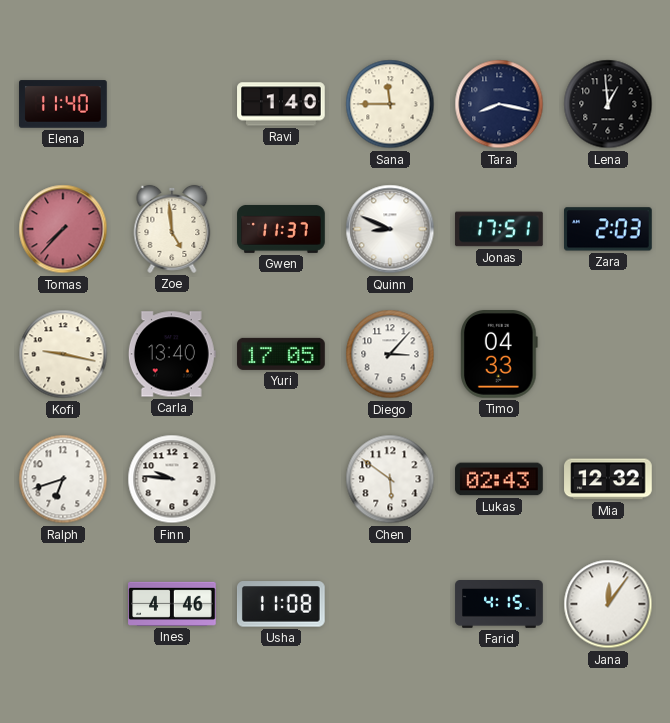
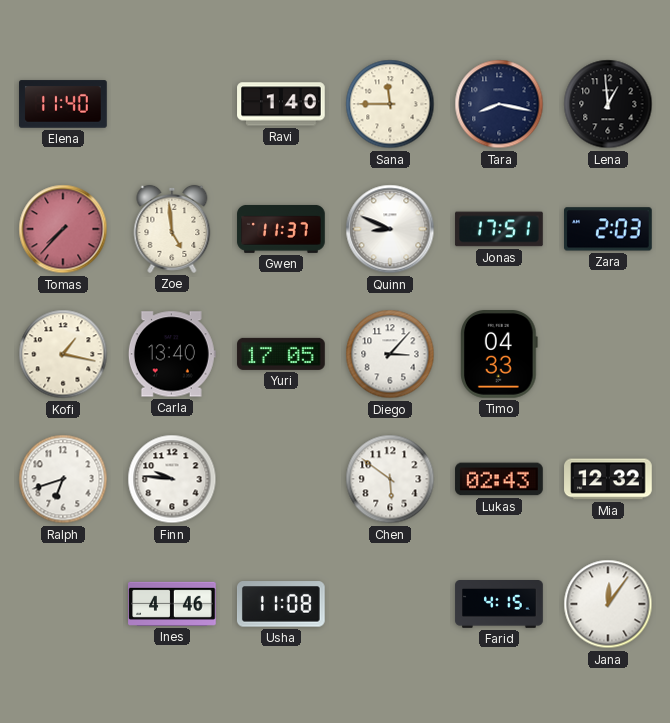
Kofi: 9:17 -> 1:17 (63, 354)
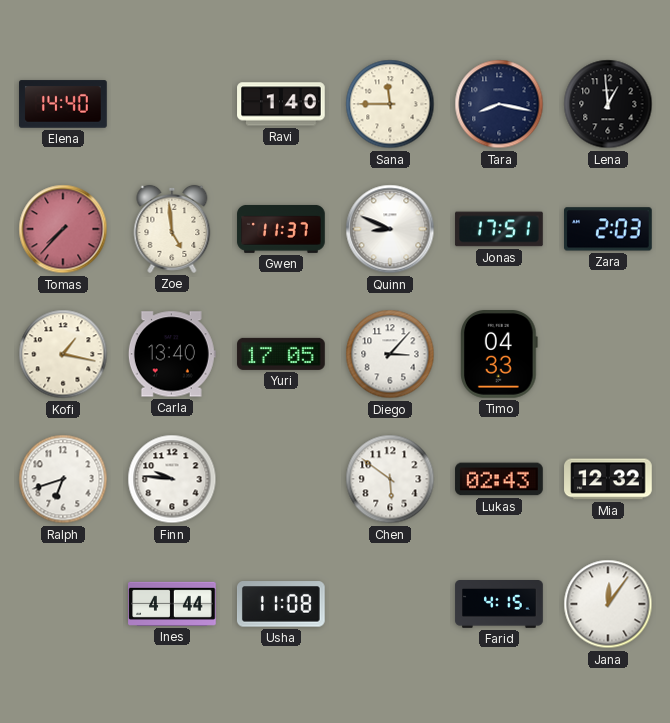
Elena: 11:40 -> 14:40 (63, 104)
Ines: 4:46 -> 4:44 (172, 604)
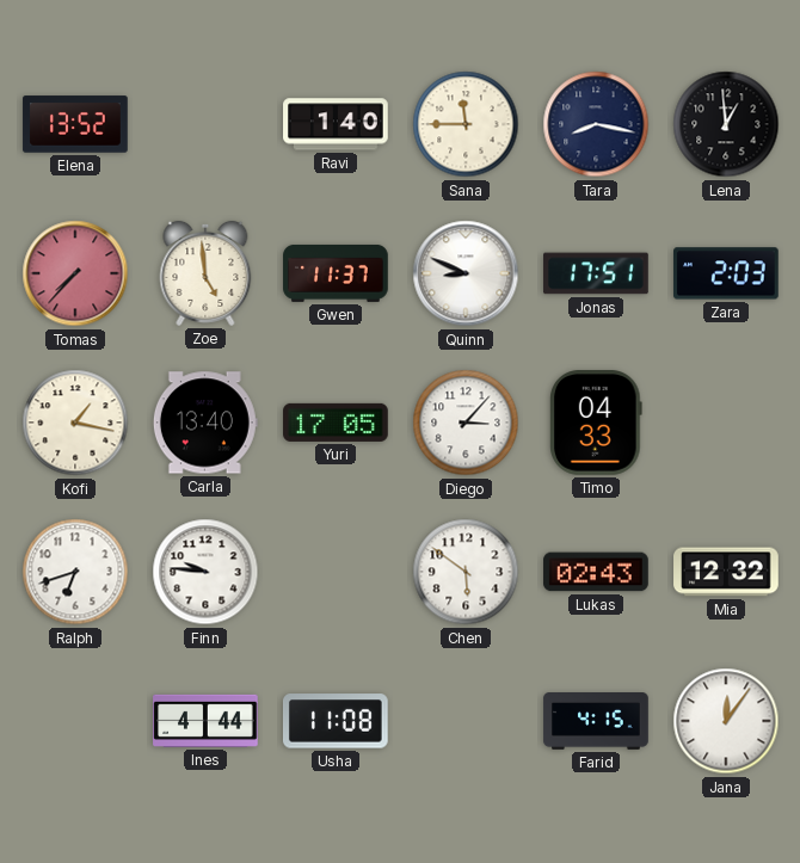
Elena: 14:40 -> 13:52 (75, 124)
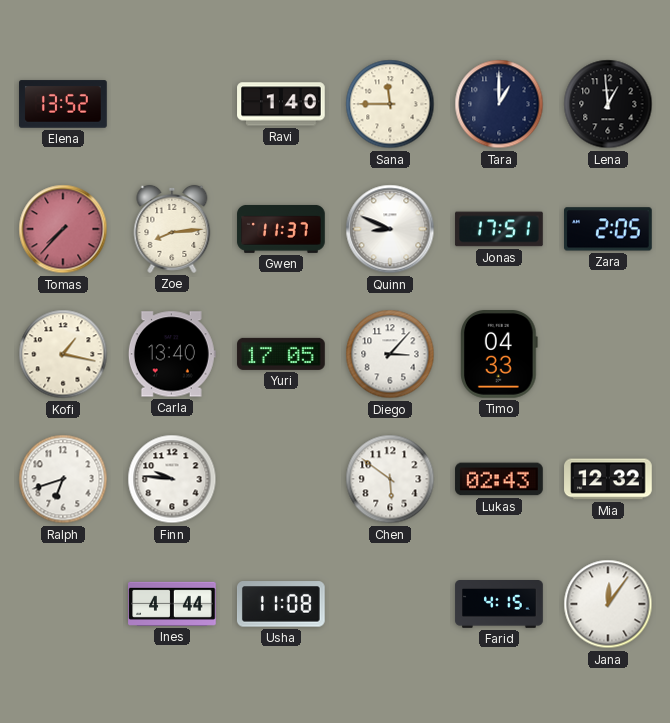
Tara: 8:17 -> 1:00 (499, 104)
Zoe: 4:59 -> 8:14 (172, 229)
Zara: 2:03 -> 2:05 (609, 229)
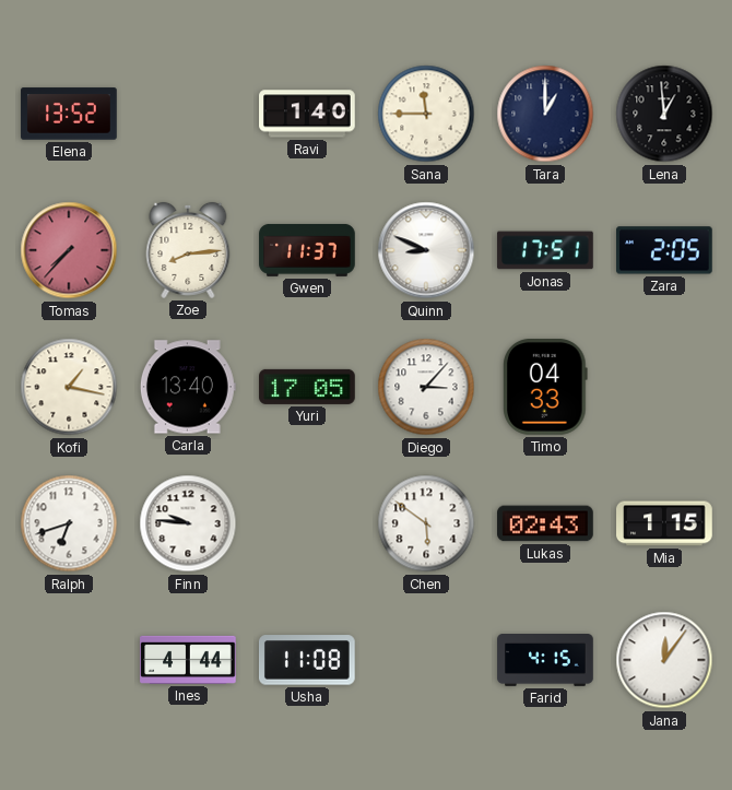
Mia: 12:32 -> 1:15 (664, 523)
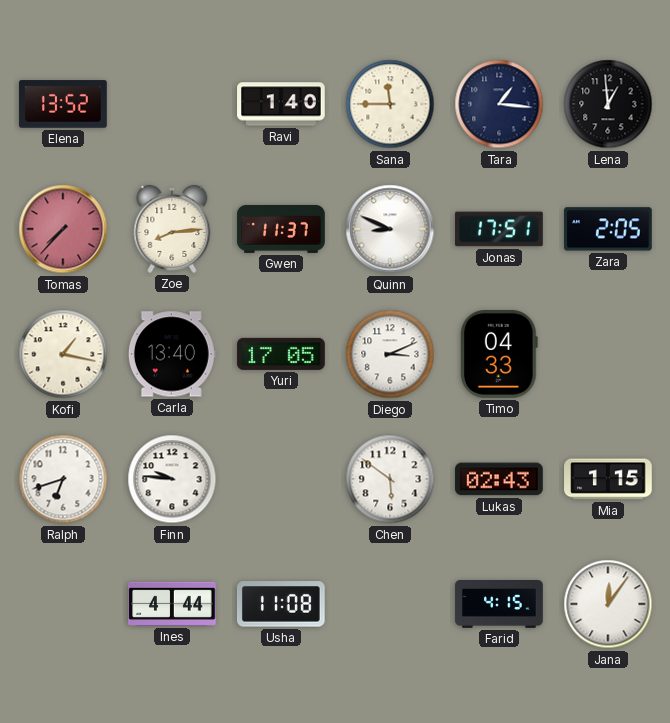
Tara: 1:00 -> 1:16 (499, 104)
Diego: 3:07 -> 3:11 (390, 354)
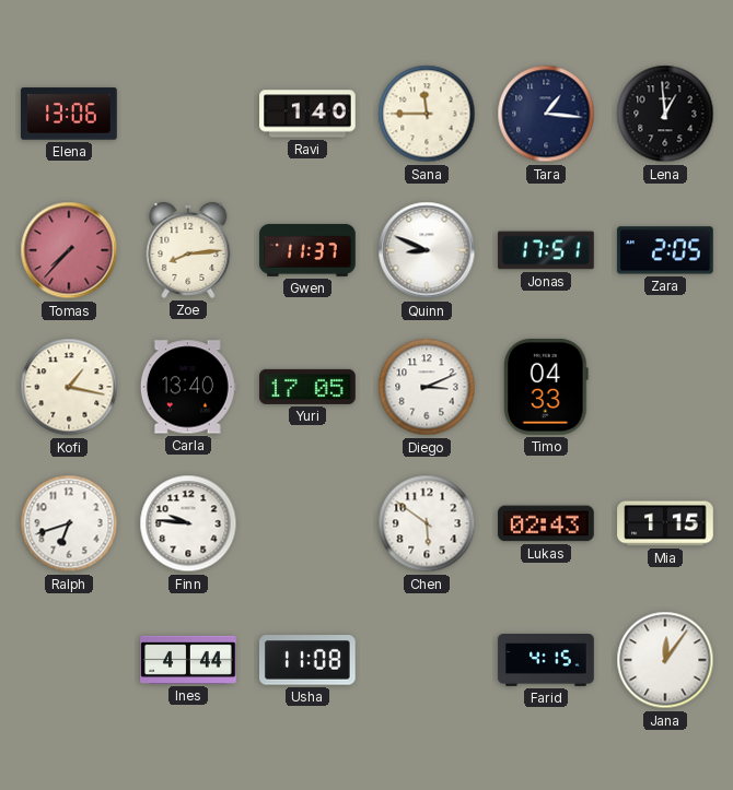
Elena: 13:52 -> 13:06 (69, 114)
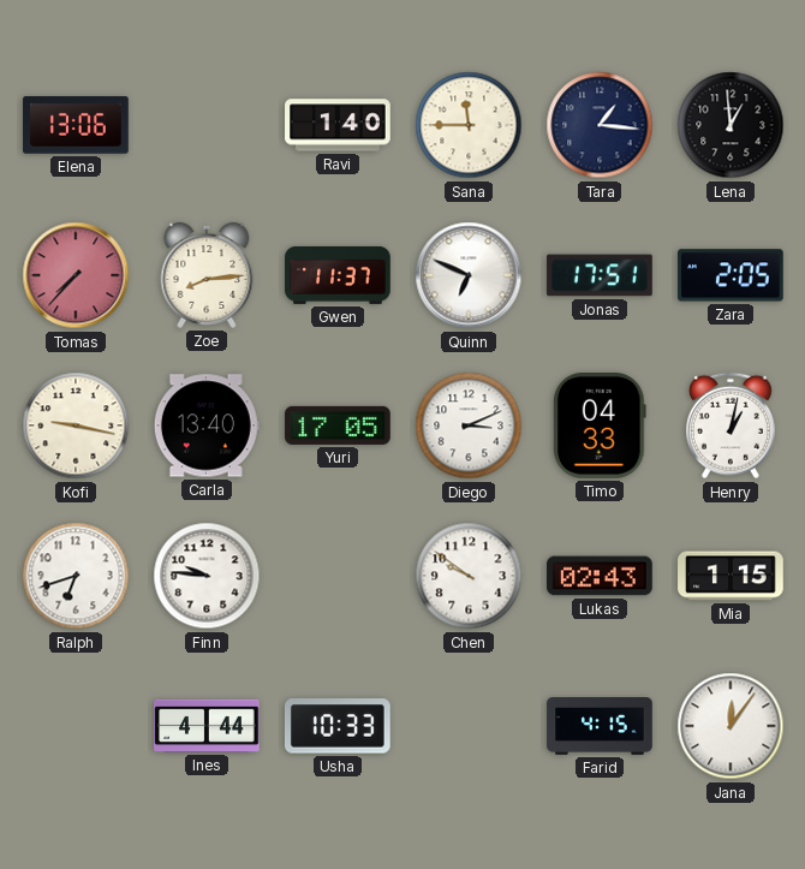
Quinn: 8:49 -> 6:49 (469, 275)
Kofi: 1:17 -> 9:17 (76, 425)
Henry: none -> 1:02 (731, 425)
Chen: 5:51 -> 9:51 (469, 576)
Usha: 11:08 -> 10:33 (338, 726)
